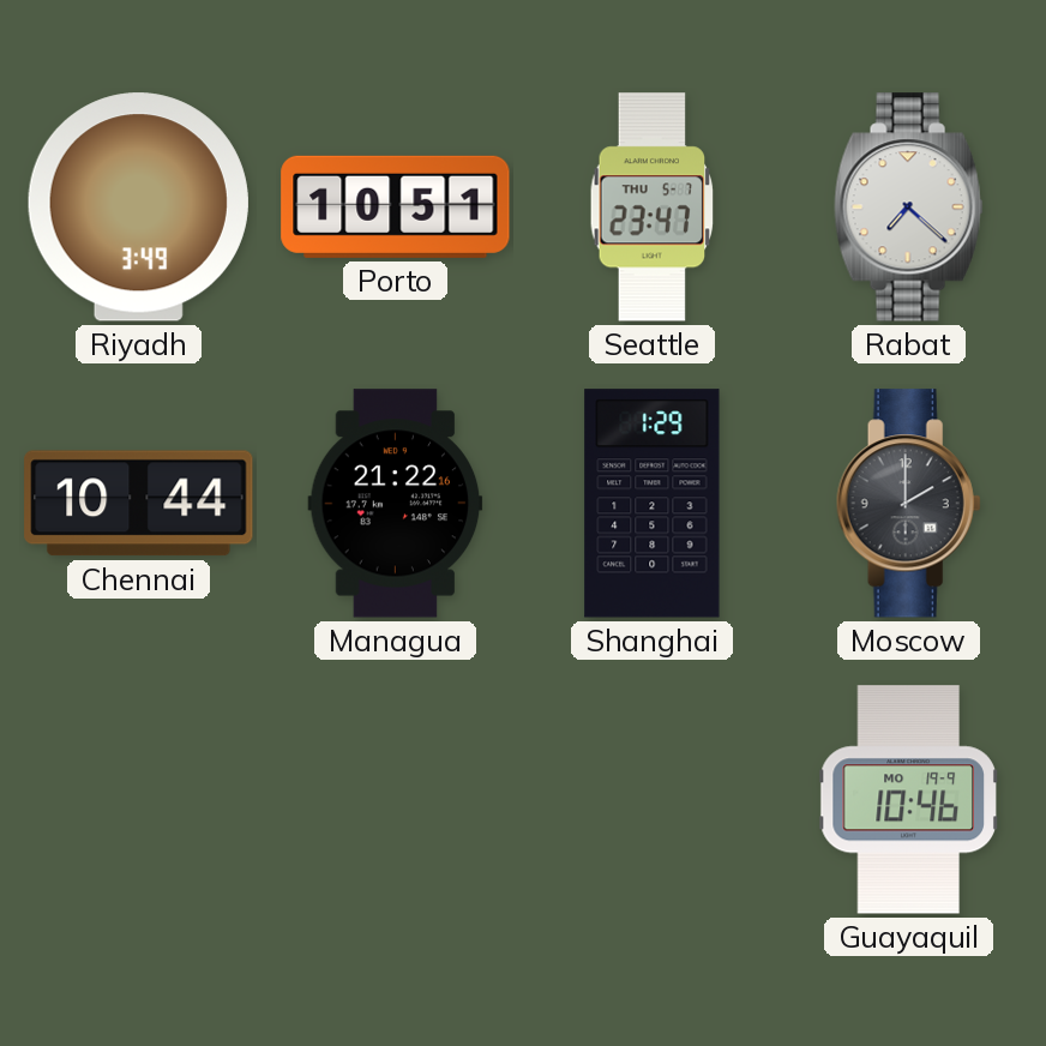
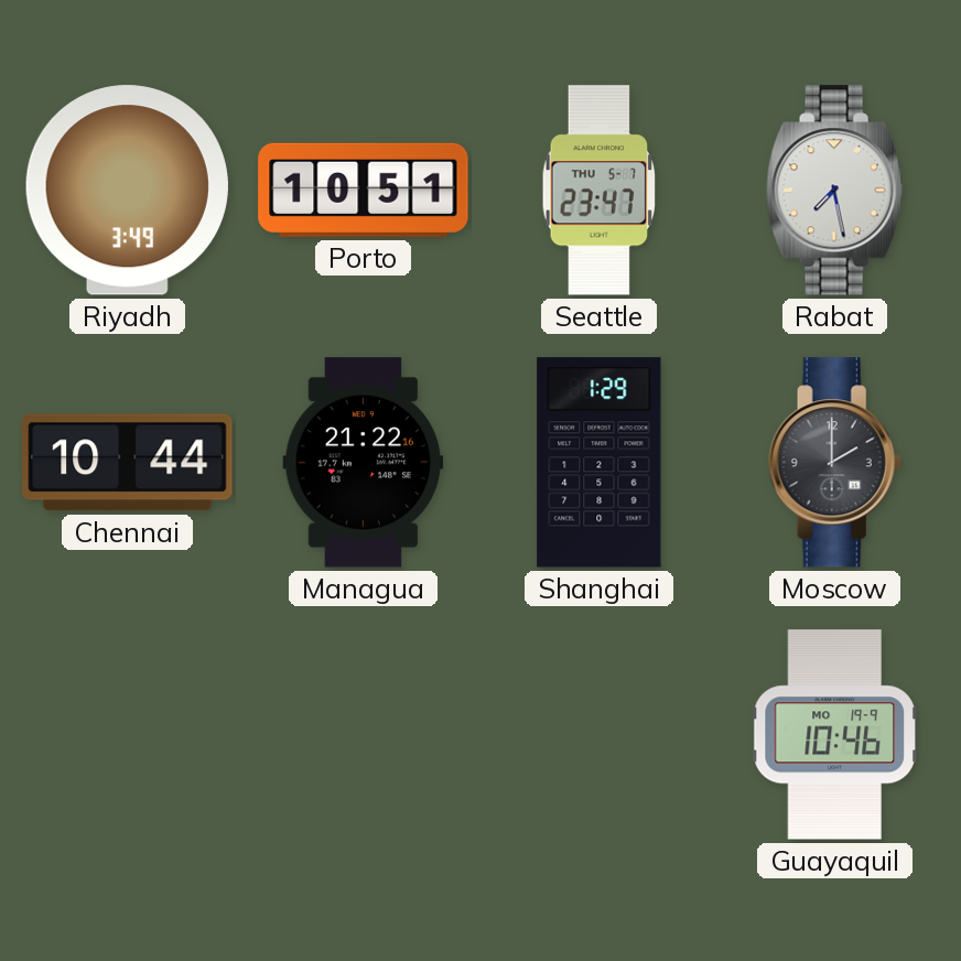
Rabat: 7:22 -> 7:28 (835, 191)
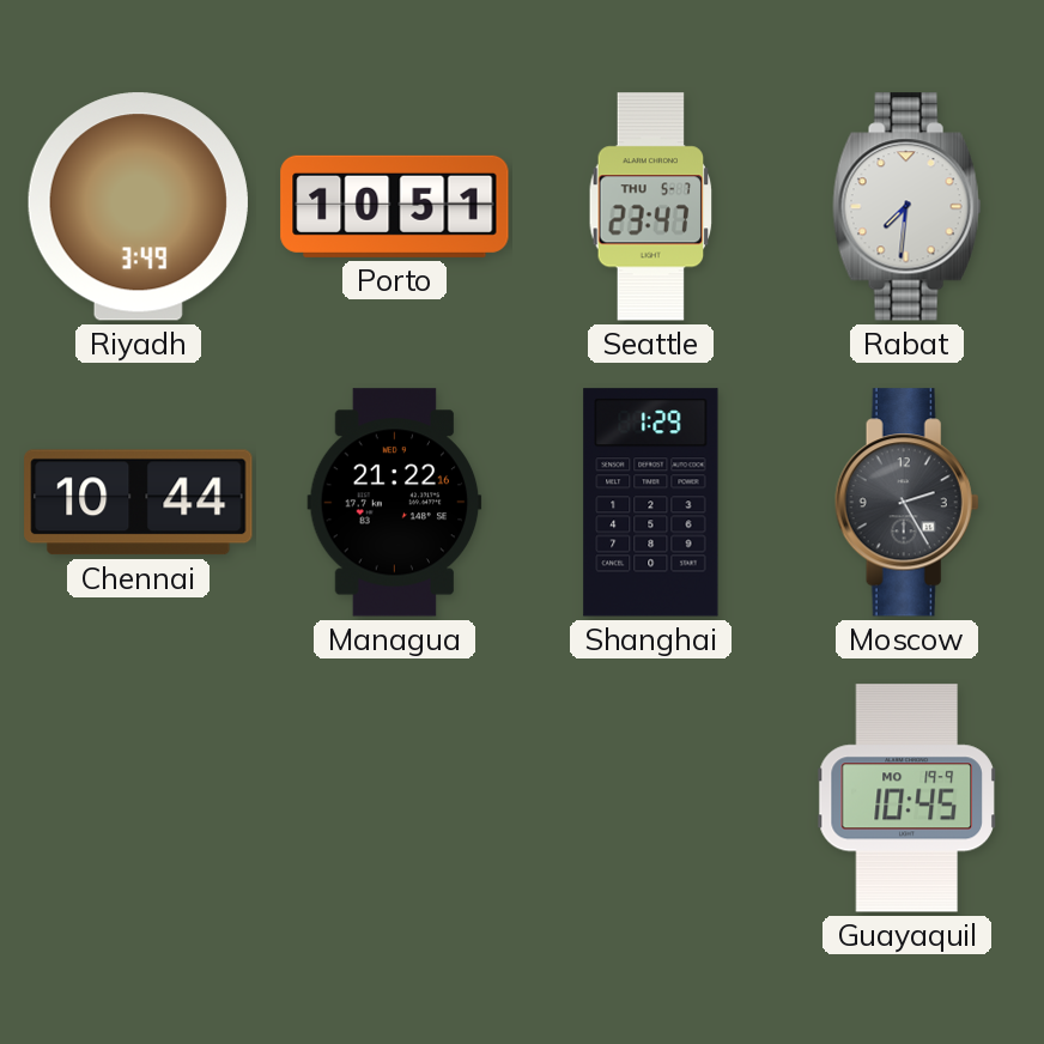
Rabat: 7:28 -> 7:31 (908, 207)
Moscow: 2:00 -> 2:25 (906, 503)
Guayaquil: 10:46 -> 10:45 (908, 799)
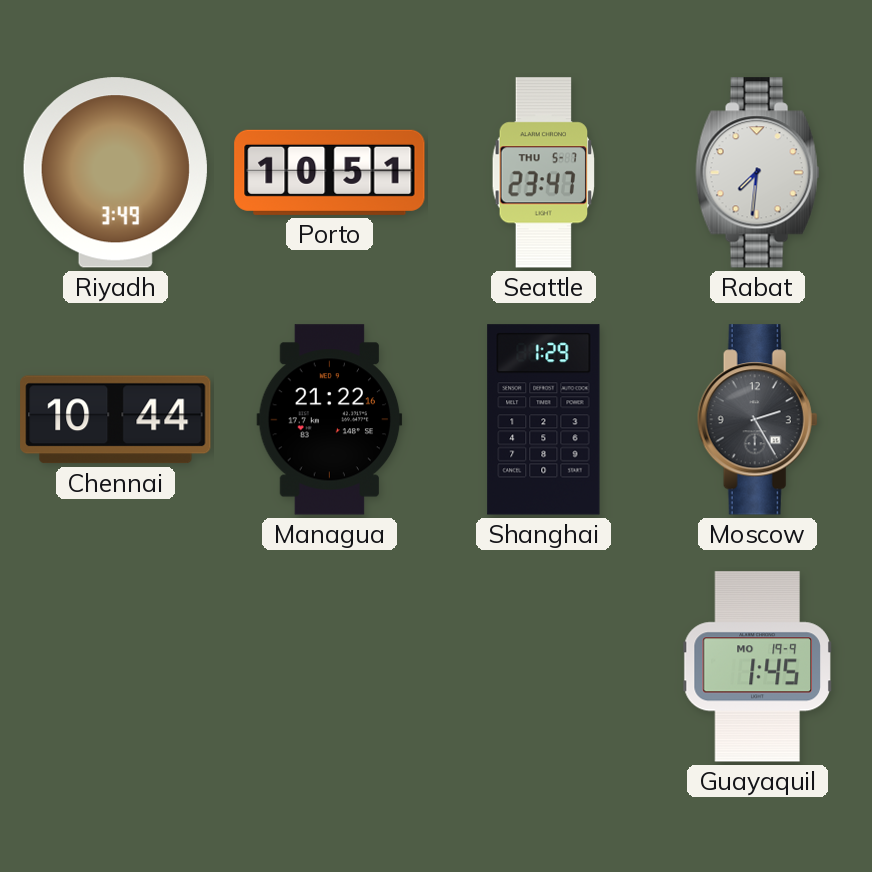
Guayaquil: 10:45 -> 1:45 (758, 667)
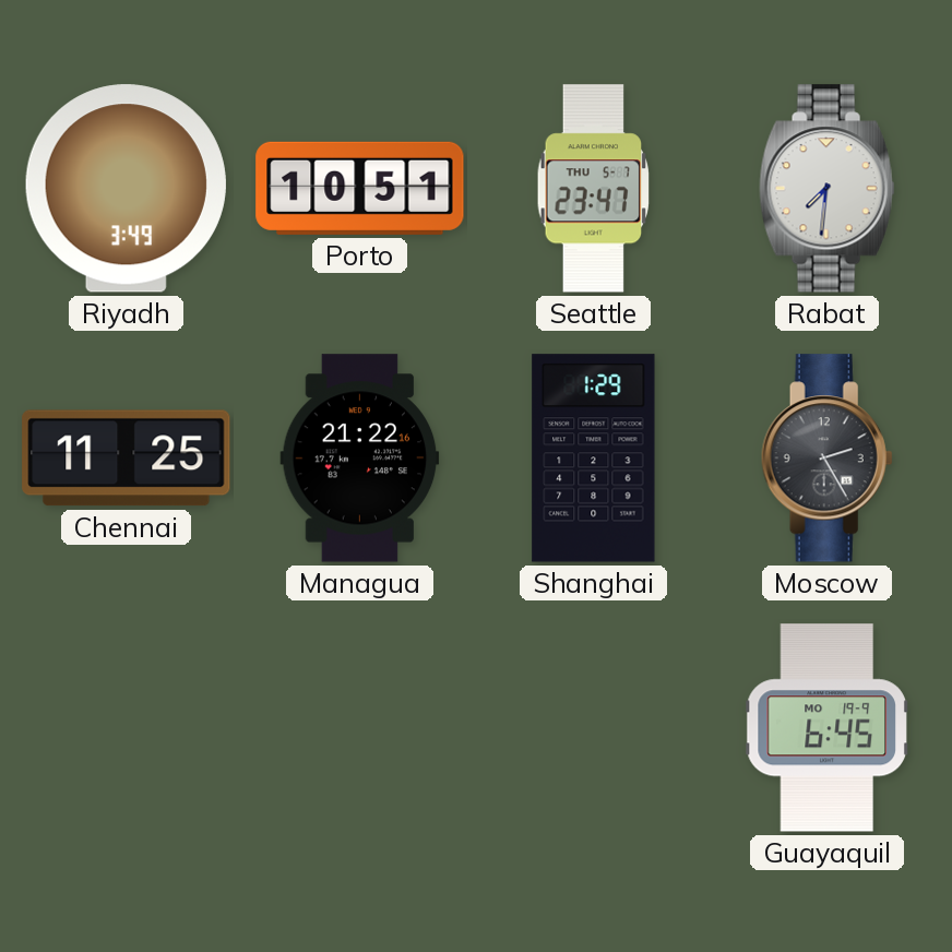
Chennai: 10:44 -> 11:25 (127, 459)
Guayaquil: 1:45 -> 6:45 (828, 728)
